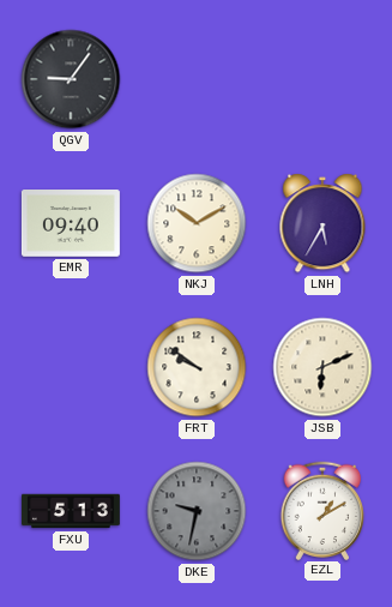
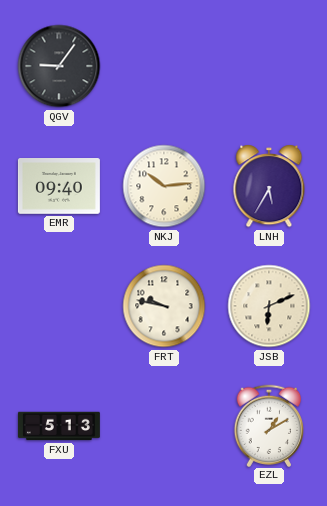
NKJ: 10:10 -> 10:14 (164, 186)
FRT: 9:51 -> 9:47 (164, 306)
DKE: 9:32 -> none (197, 511)
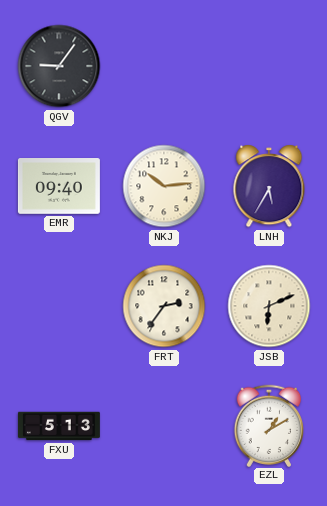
FRT: 9:47 -> 2:36 (164, 306)
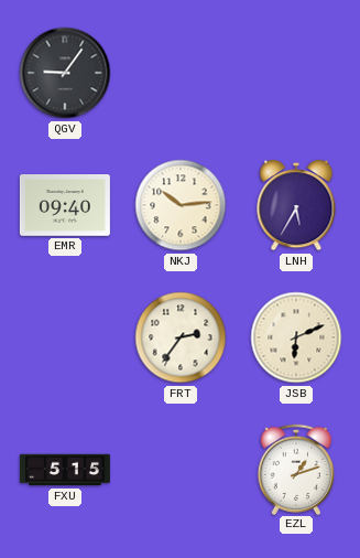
FXU: 5:13 -> 5:15 (65, 470)
EZL: 1:10 -> 1:12 (296, 469)
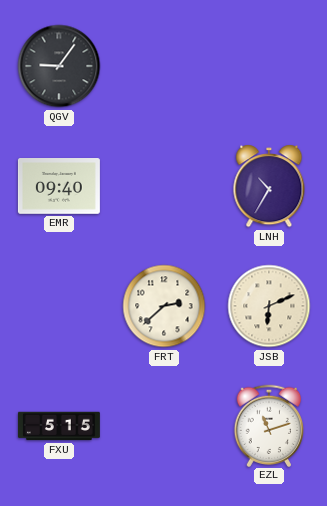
NKJ: 10:14 -> none (181, 205)
LNH: 5:35 -> 10:35 (269, 186)
FRT: 2:36 -> 2:38 (164, 306)
EZL: 1:12 -> 11:12 (269, 425)
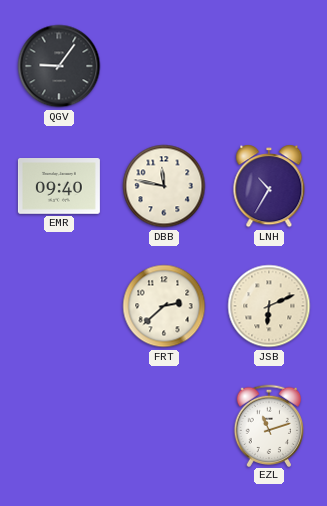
DBB: none -> 11:47 (164, 186)
FXU: 5:15 -> none (59, 426)
